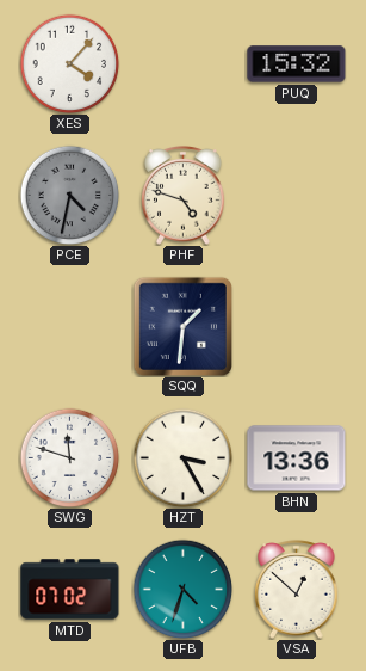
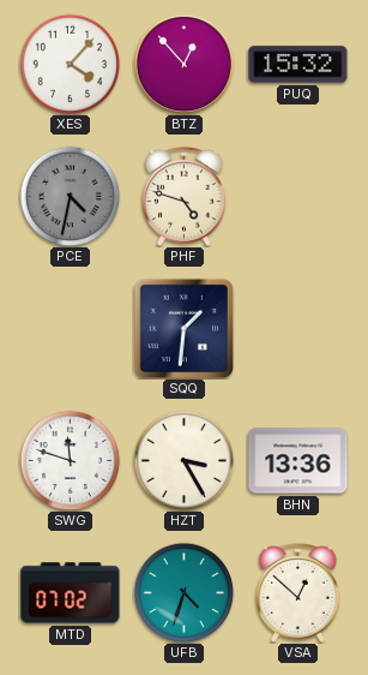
BTZ: none -> 12:53 (183, 64)
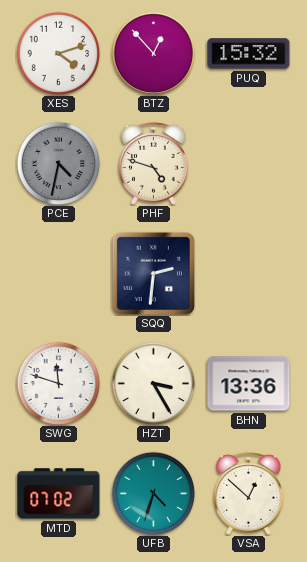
XES: 4:07 -> 4:12 (58, 53)
SQQ: 1:31 -> 2:31 (153, 273)
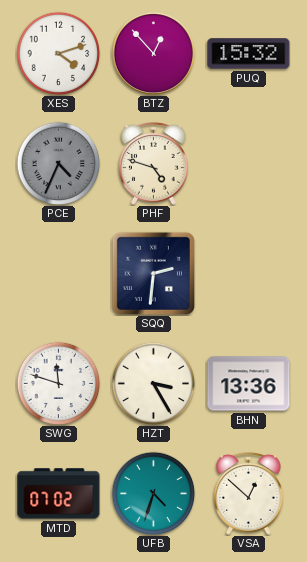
PCE: 4:32 -> 4:34 (58, 163)
